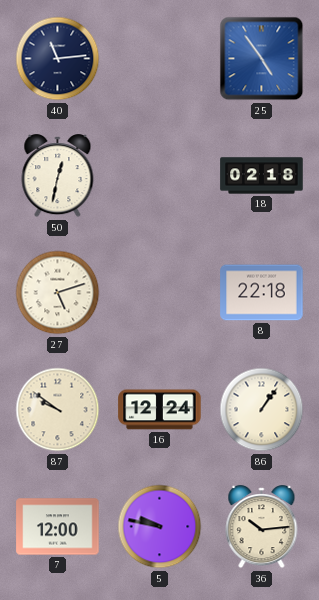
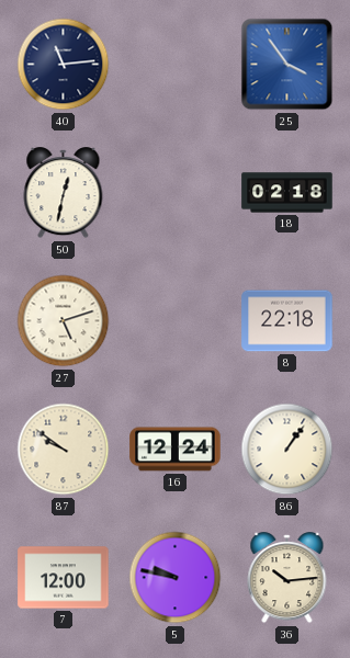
25: 4:54 -> 3:54 (287, 65)
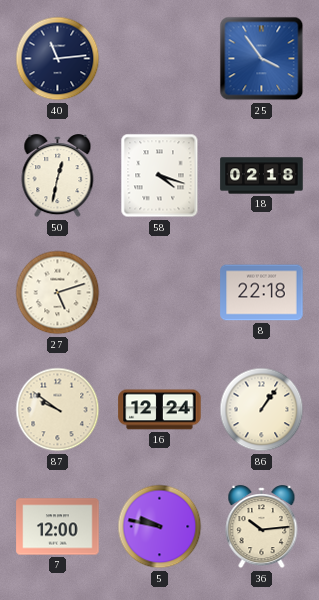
58: none -> 4:18 (160, 176)
